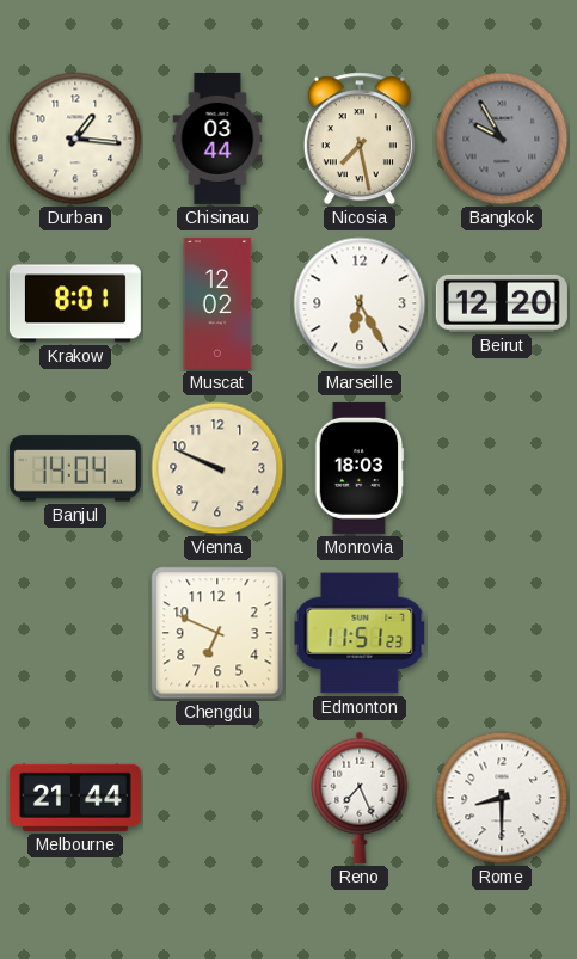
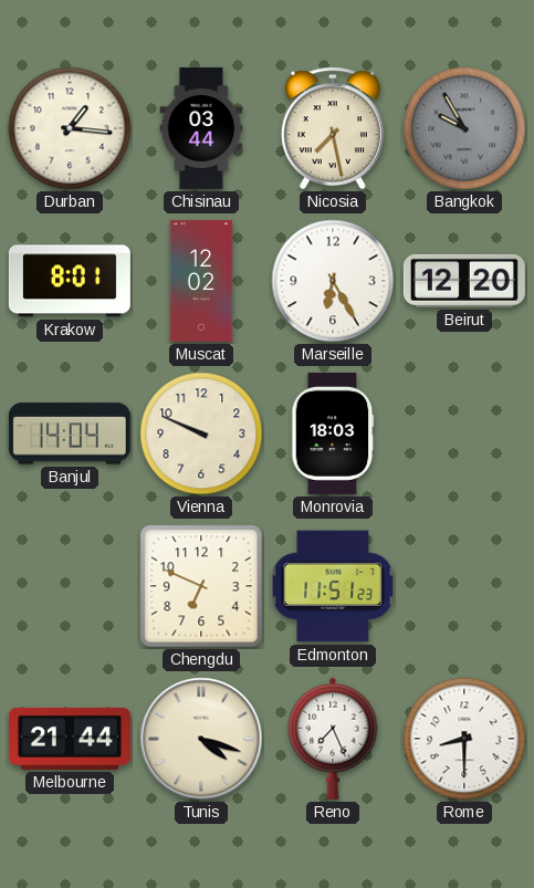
Tunis: none -> 4:18 (201, 739)
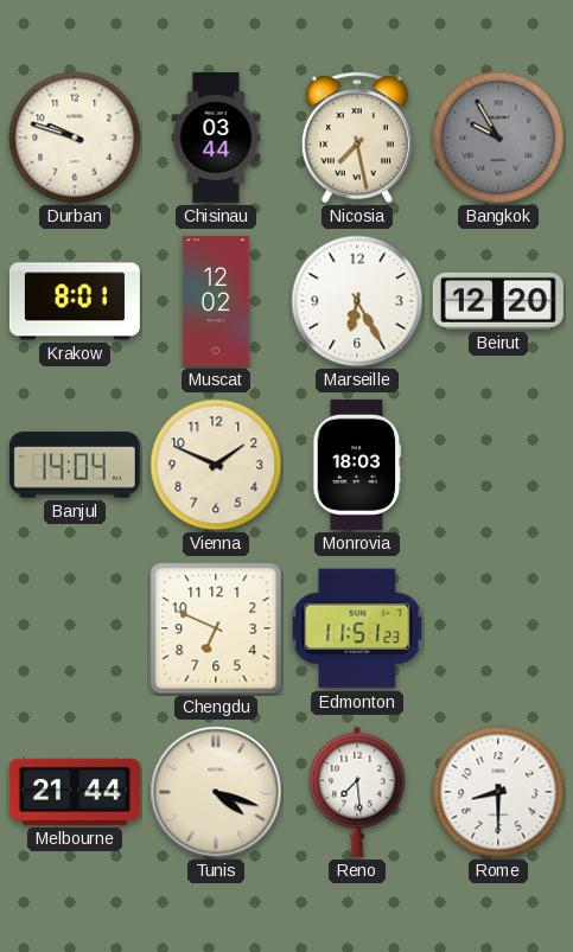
Durban: 1:16 -> 9:48 (75, 138)
Vienna: 9:49 -> 1:49 (216, 465)
Reno: 7:26 -> 7:29 (357, 792)
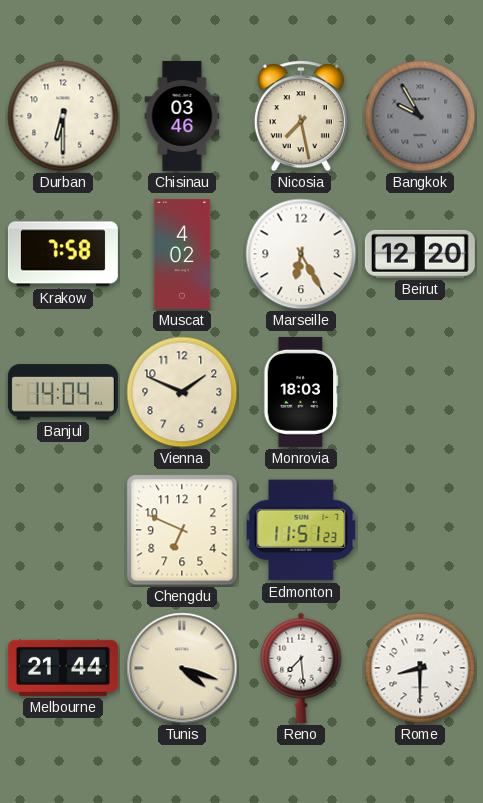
Durban: 9:48 -> 6:30 (63, 116)
Chisinau: 03:44 -> 03:46 (182, 116)
Krakow: 8:01 -> 7:58 (63, 254)
Muscat: 12:02 -> 4:02 (182, 254)
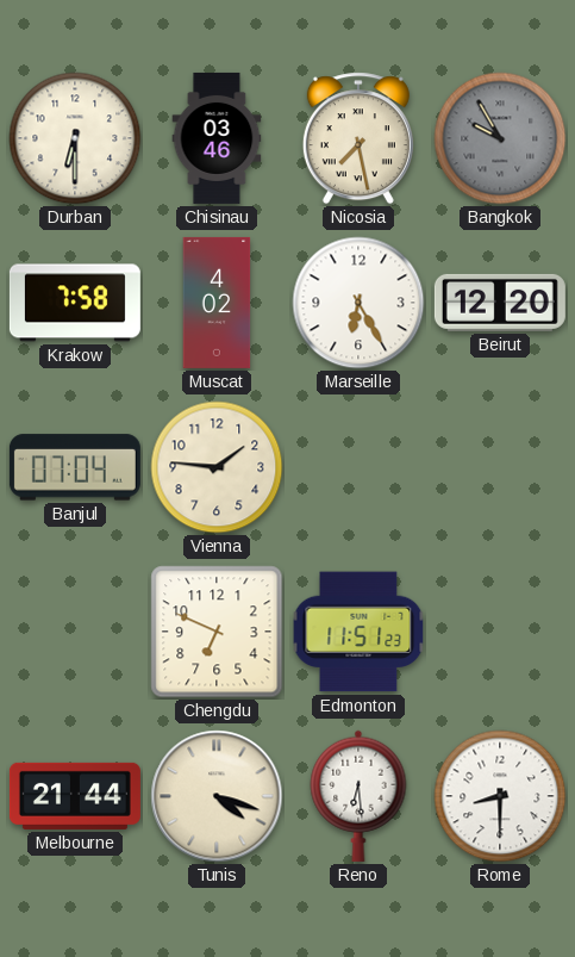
Banjul: 14:04 -> 07:04 (75, 467)
Vienna: 1:49 -> 1:46 (217, 467)
Monrovia: 18:03 -> none (301, 392)
Reno: 7:29 -> 6:29 (358, 796)
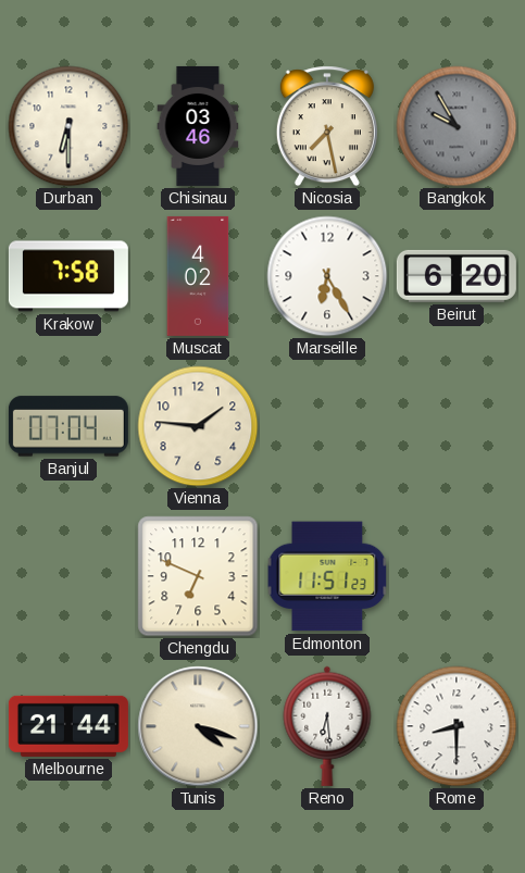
Beirut: 12:20 -> 6:20 (457, 276)
